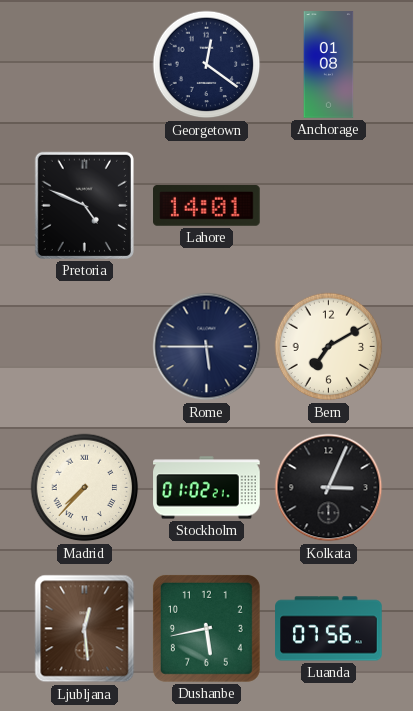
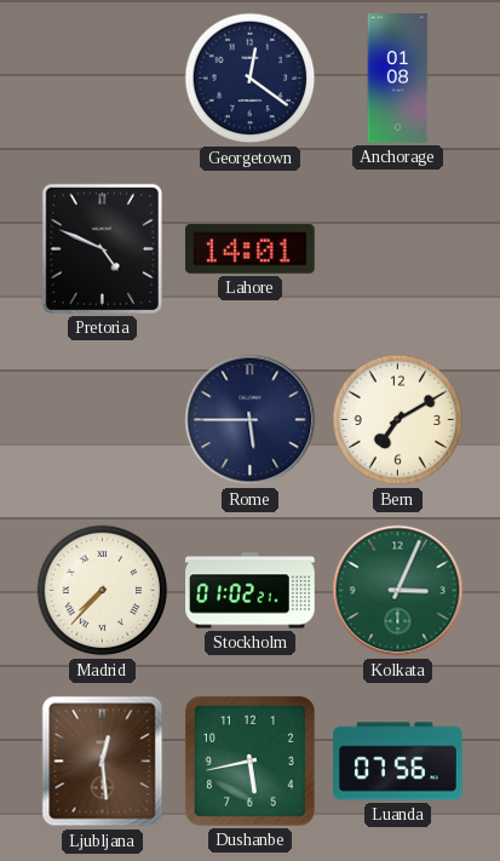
Kolkata dial: black -> green (398, 591)
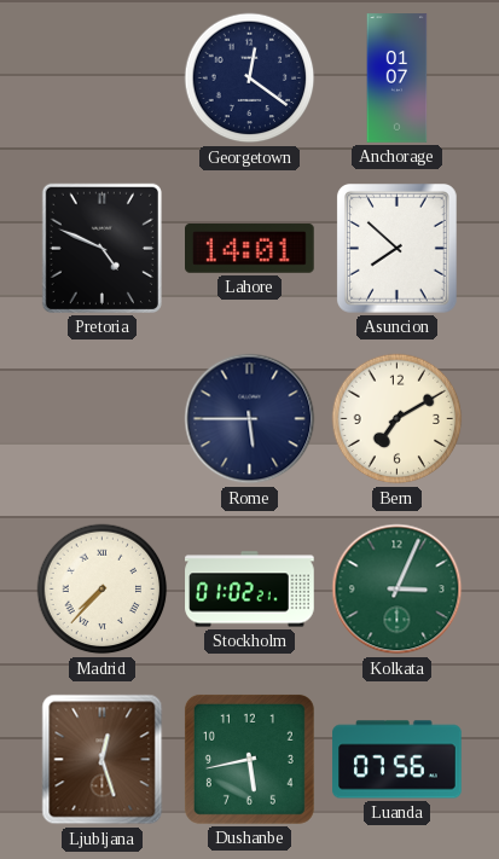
Anchorage: 01:08 -> 01:07 (398, 79)
Asuncion: none -> 7:52 (396, 249)
Ljubljana: 12:29 -> 12:27 (103, 760)
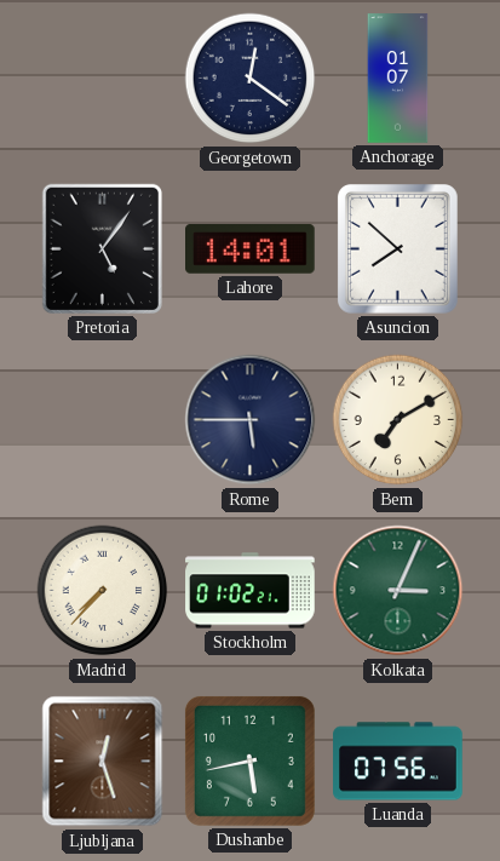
Pretoria: 4:49 -> 5:06 (102, 248)
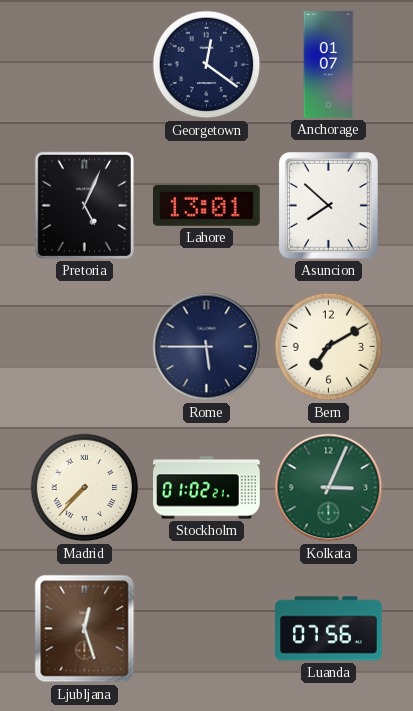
Pretoria: 5:06 -> 5:04 (84, 205)
Lahore: 14:01 -> 13:01 (207, 205)
Dushanbe: 5:43 -> none (249, 760)
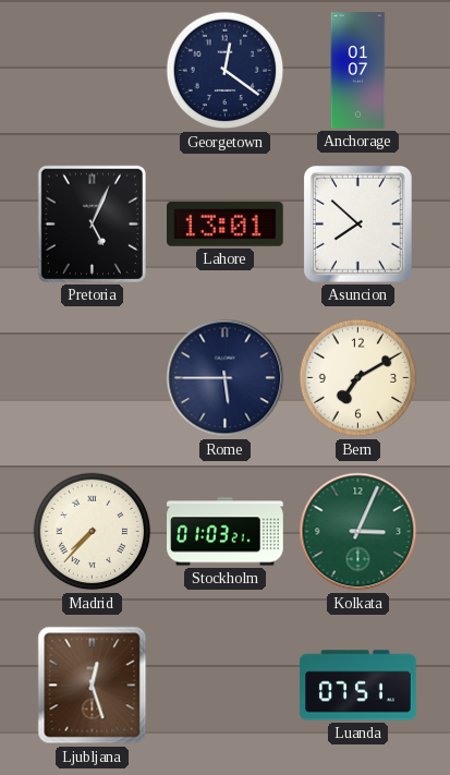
Stockholm: 01:02 -> 01:03 (226, 532)
Luanda: 07:56 -> 07:51 (358, 686)
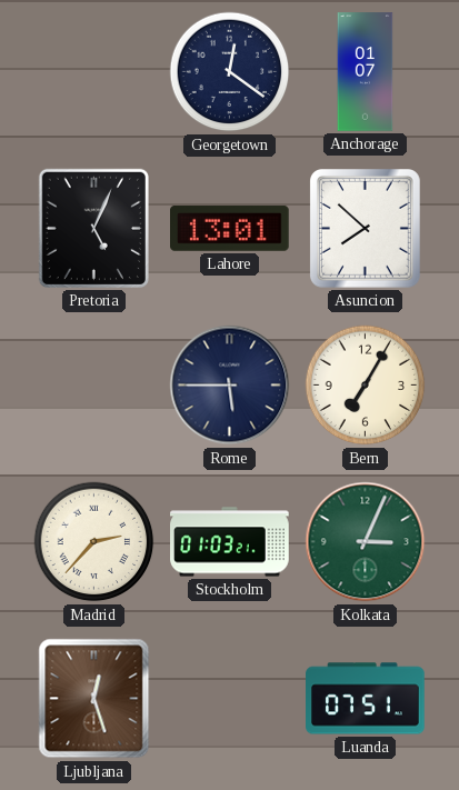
Bern: 7:10 -> 7:05 (366, 386)
Madrid: 7:37 -> 2:37 (94, 542)
